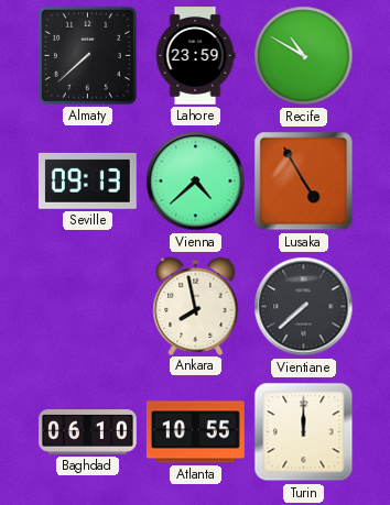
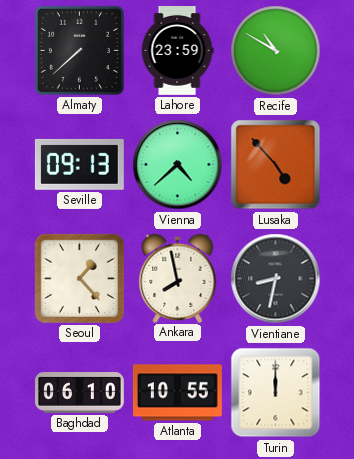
Lusaka: 4:55 -> 4:53 (276, 165)
Seoul: none -> 1:23 (79, 278)
Vientiane: 7:38 -> 8:32 (276, 279)
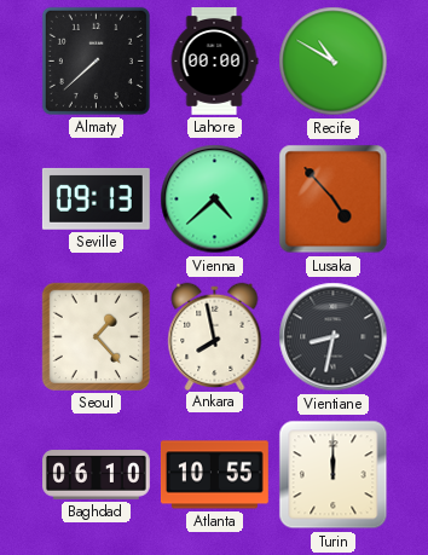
Lahore: 23:59 -> 00:00 (214, 62)
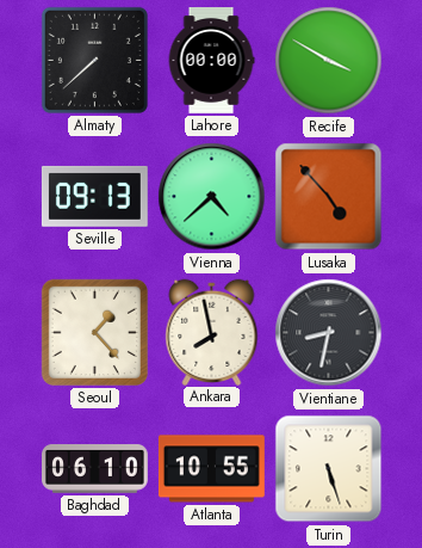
Recife: 10:50 -> 3:50 (329, 61)
Turin: 12:00 -> 5:27 (329, 469)
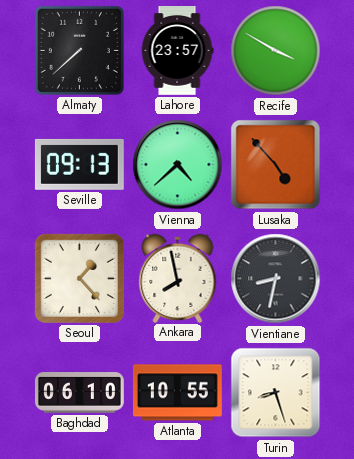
Lahore: 00:00 -> 23:57 (177, 51)
Turin: 5:27 -> 8:27 (276, 393)
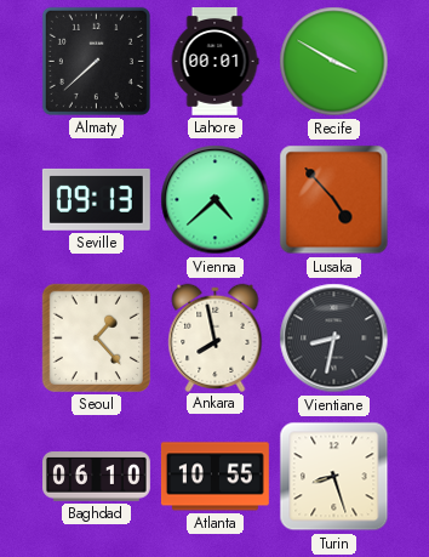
Lahore: 23:57 -> 00:01 (215, 62)
